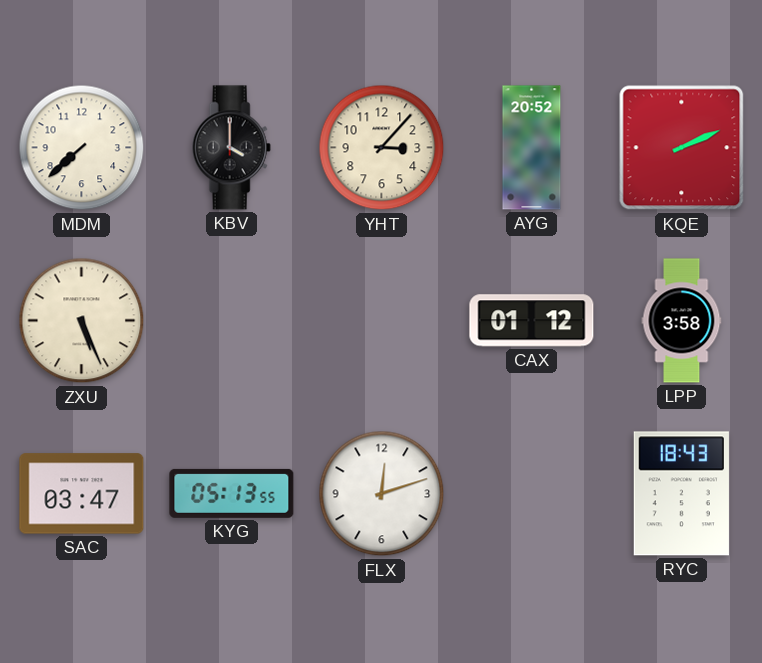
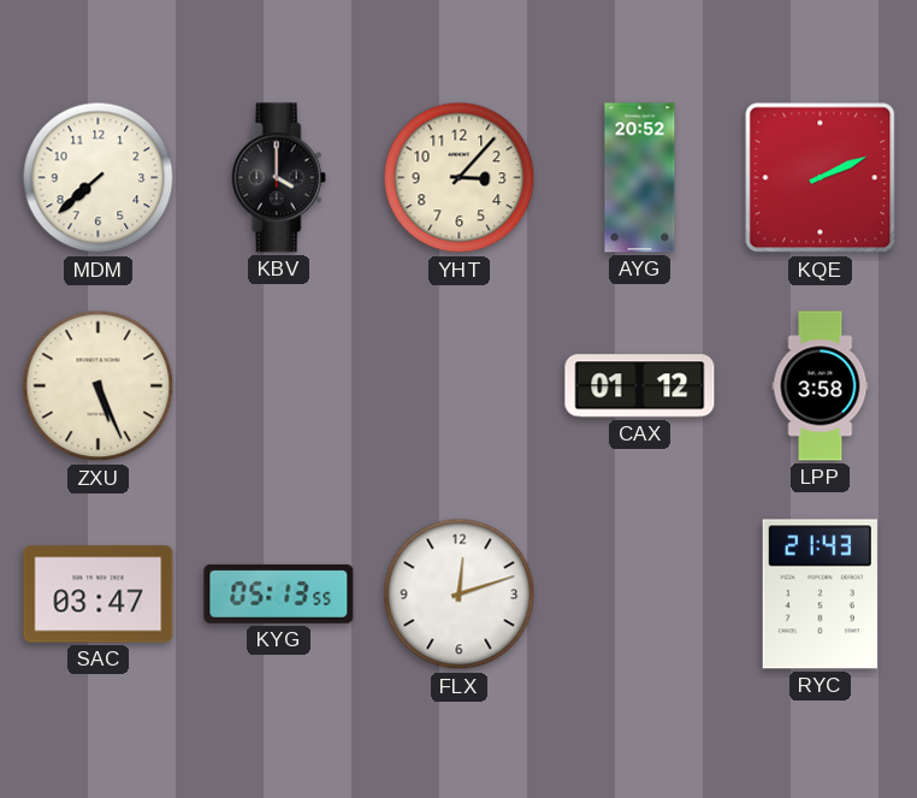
RYC: 18:43 -> 21:43 (820, 595)
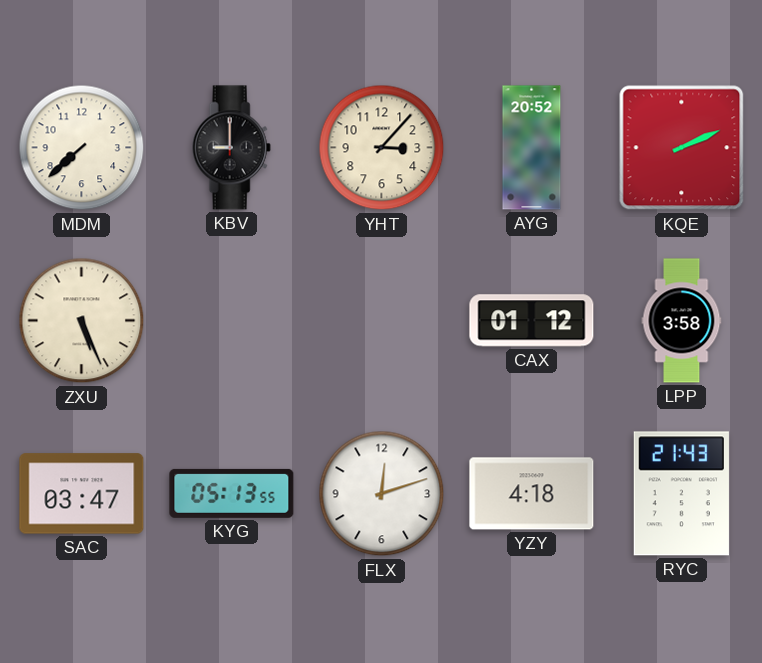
KBV: 4:00 -> 9:00 (231, 148)
YZY: none -> 4:18 (532, 494)
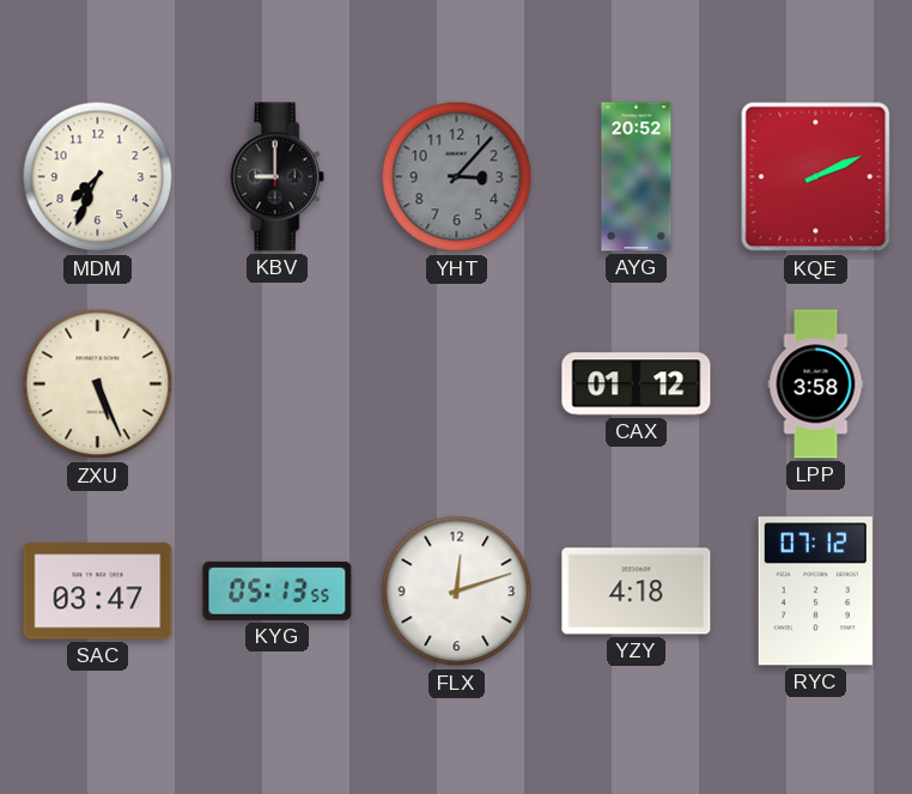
MDM: 7:38 -> 7:34 (98, 177)
YHT dial: cream -> grey (457, 177)
RYC: 21:43 -> 07:12 (815, 592)
